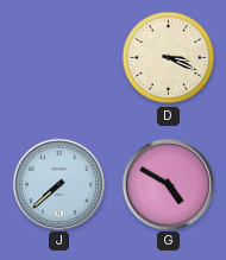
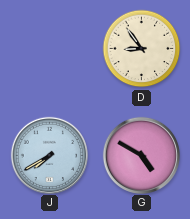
D: 3:19 -> 8:54 (142, 49)
J: 7:38 -> 7:40 (49, 155)
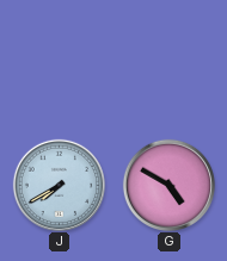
D: 8:54 -> none (142, 49)
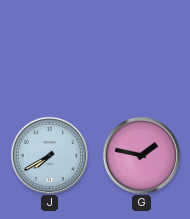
G: 4:50 -> 1:47 (141, 155)
